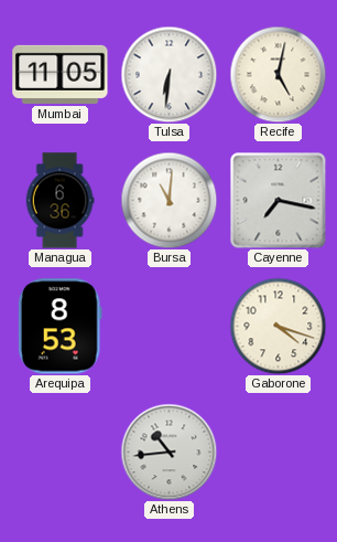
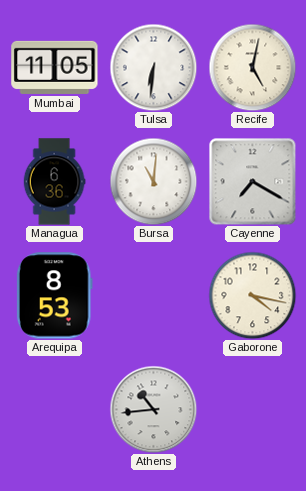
Cayenne: 7:17 -> 7:20 (252, 181)
Gaborone: 4:18 -> 4:17 (252, 295)
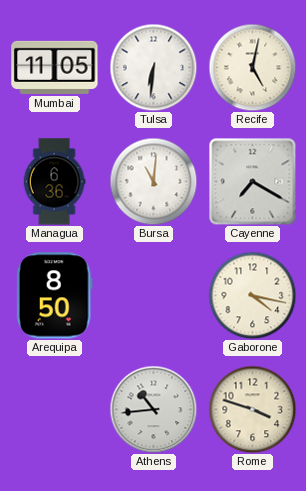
Arequipa: 8:53 -> 8:50 (54, 296)
Rome: none -> 3:48 (252, 409)
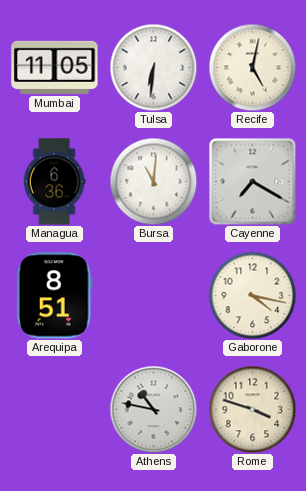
Arequipa: 8:50 -> 8:51 (54, 296)
Athens: 10:44 -> 10:47 (153, 409)
